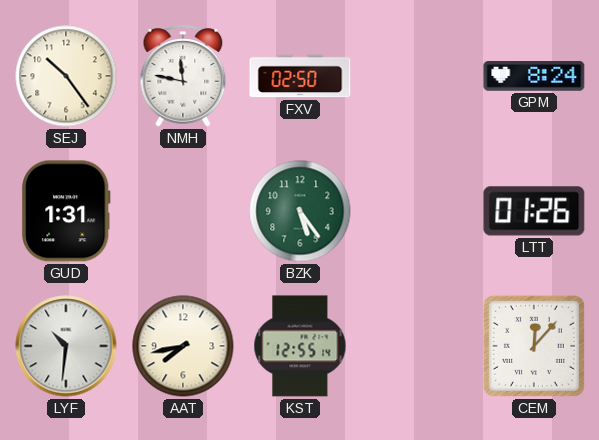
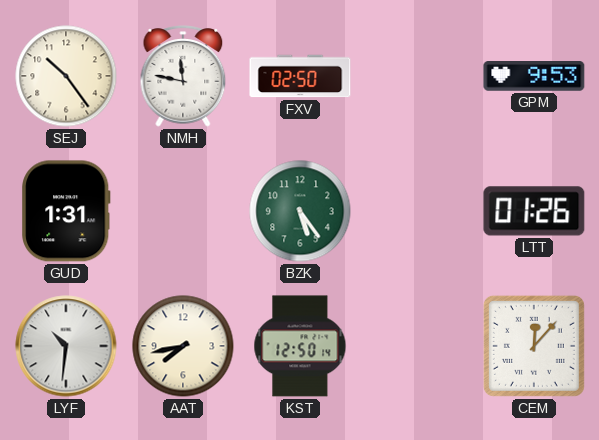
GPM: 8:24 -> 9:53 (534, 77)
KST: 12:55 -> 12:50 (300, 346)
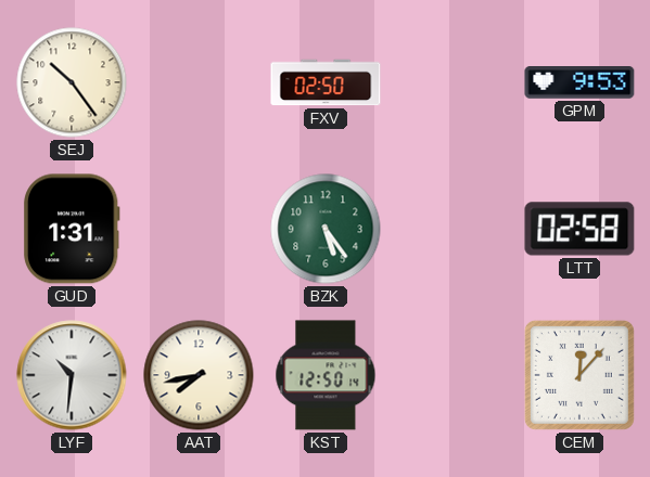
NMH: 11:47 -> none (183, 76)
LTT: 01:26 -> 02:58 (579, 229)
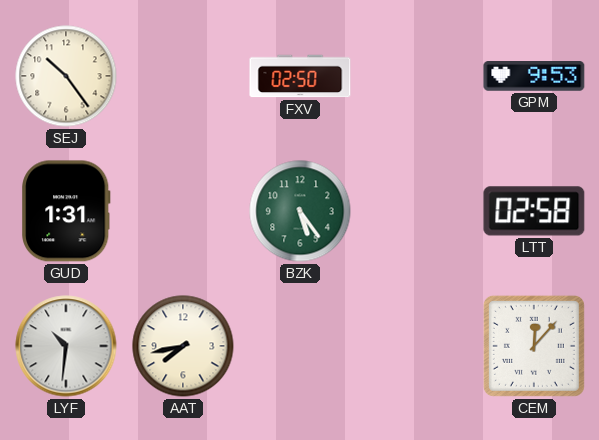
KST: 12:50 -> none (326, 375)
